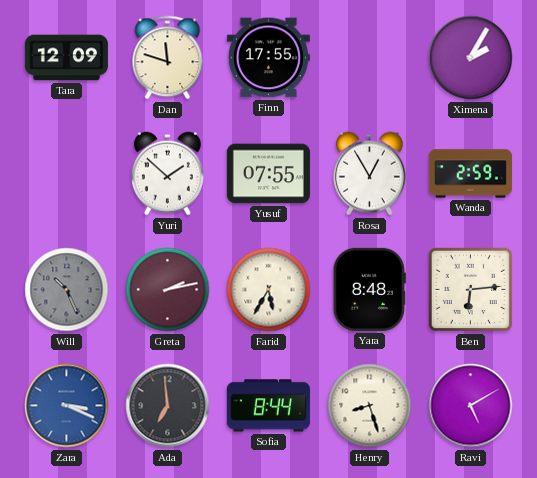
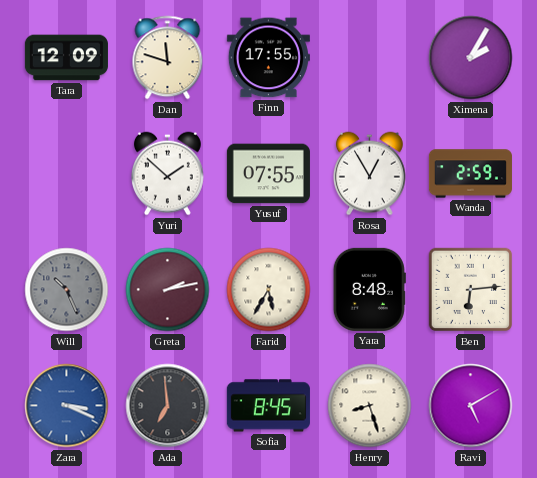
Sofia: 8:44 -> 8:45 (268, 406)
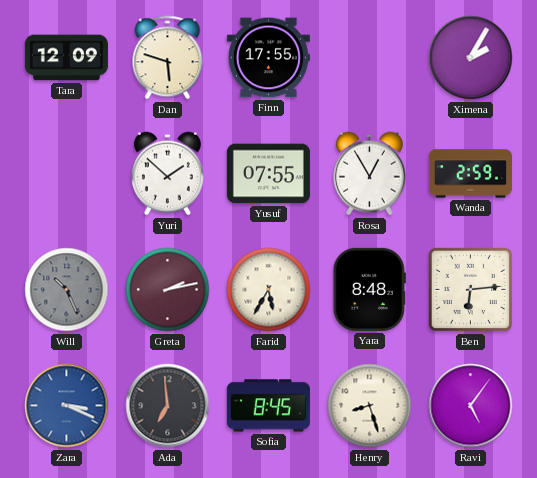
Dan: 11:48 -> 5:48 (168, 58)
Ravi: 5:10 -> 5:06 (471, 406)
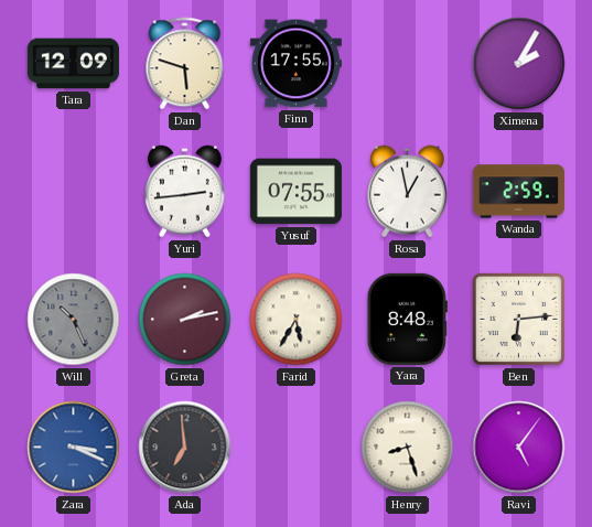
Yuri: 1:52 -> 2:44 (184, 192)
Rosa: 12:55 -> 12:58 (407, 192)
Sofia: 8:45 -> none (268, 406)
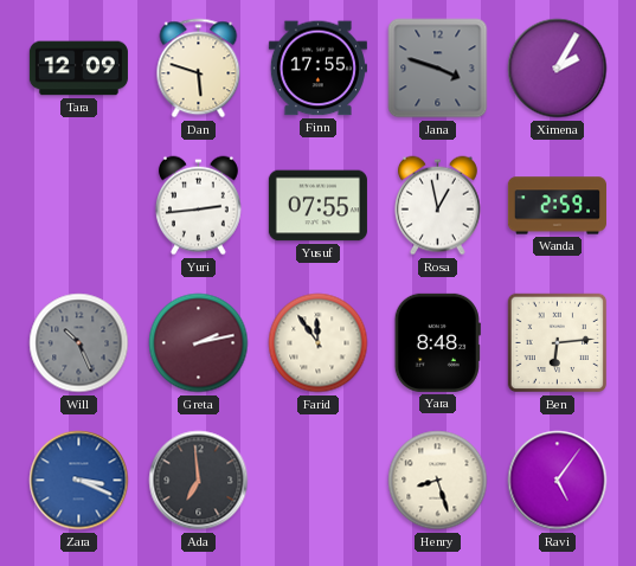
Jana: none -> 3:48 (438, 69)
Farid: 5:35 -> 11:54 (319, 343)
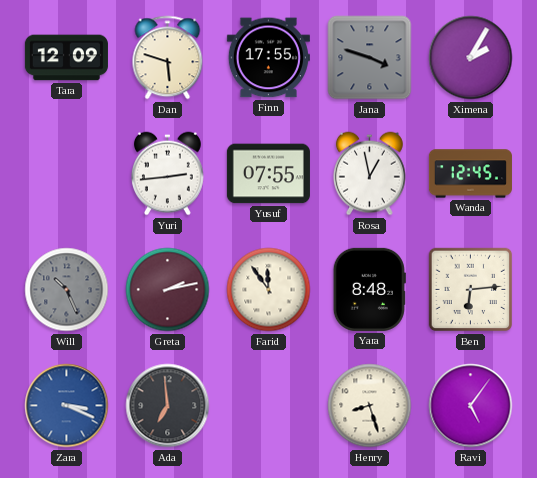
Wanda: 2:59 -> 12:45 (470, 174)
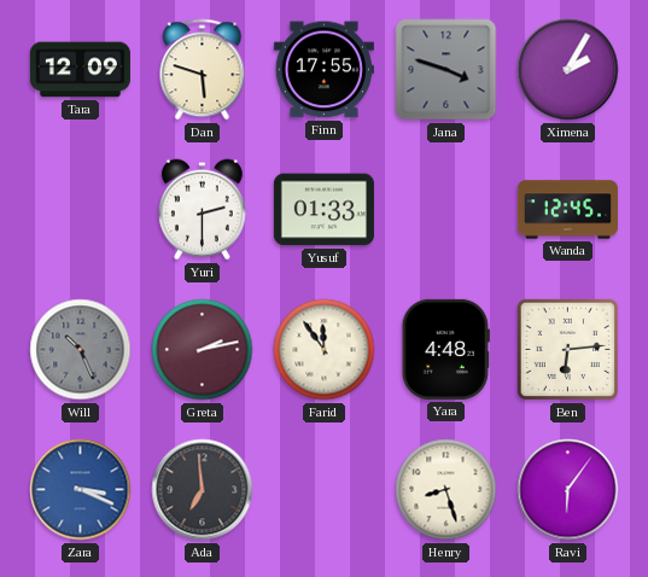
Yuri: 2:44 -> 2:30 (202, 210)
Yusuf: 07:55 -> 01:33 (323, 210)
Rosa: 12:58 -> none (369, 174)
Yara: 8:48 -> 4:48 (445, 349)
Ravi: 5:06 -> 6:06 (568, 490)
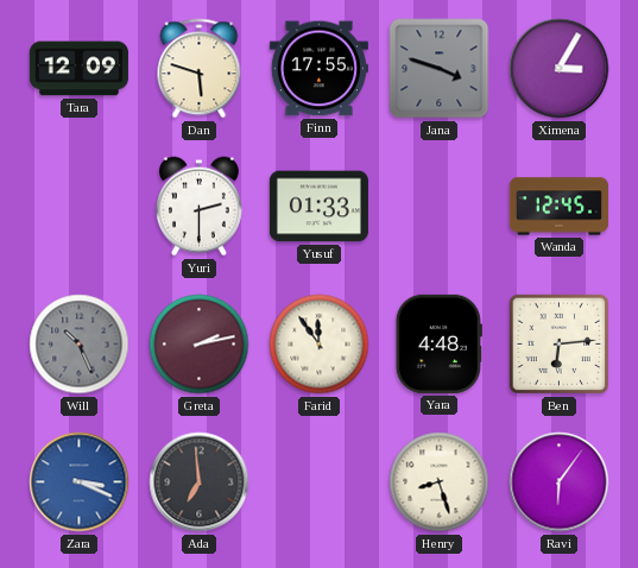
Ximena: 2:05 -> 3:05 (560, 69)
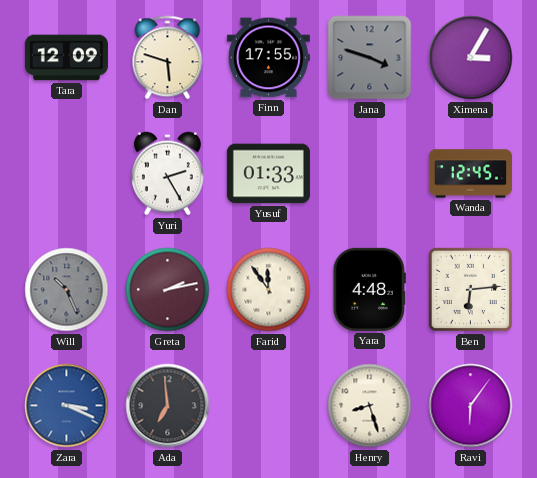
Yuri: 2:30 -> 2:25 (167, 174)
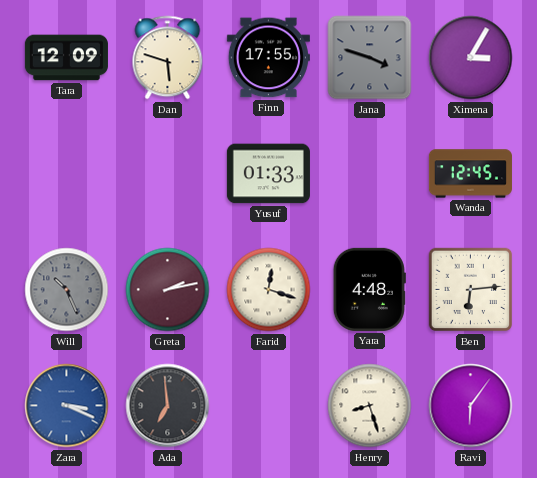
Yuri: 2:25 -> none (167, 174)
Farid: 11:54 -> 12:18 (269, 290)
